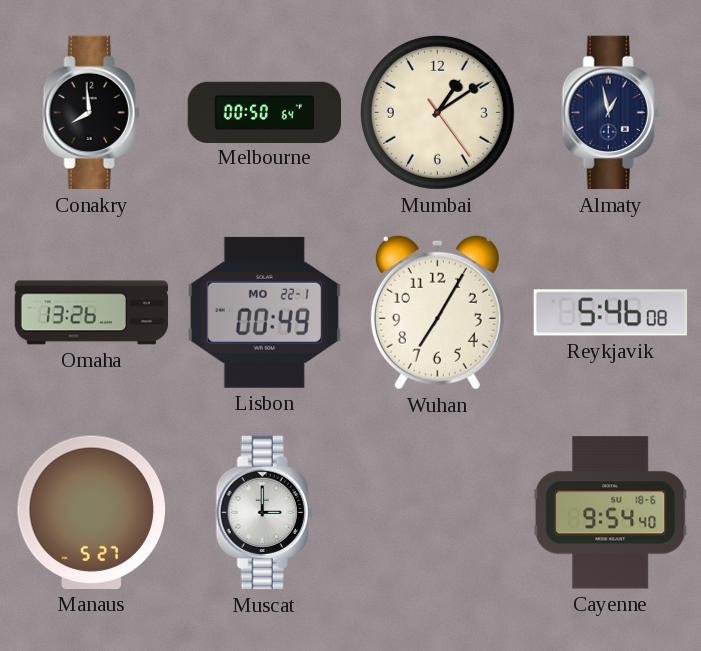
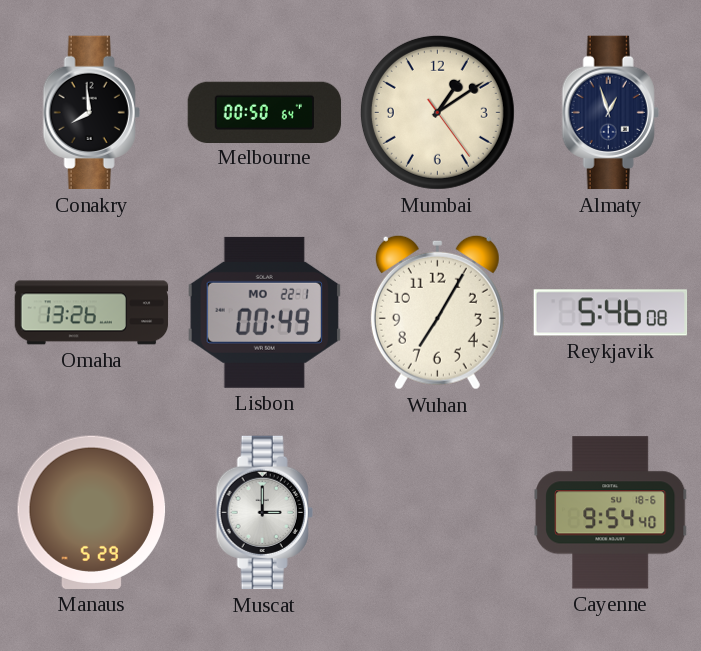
Almaty: 12:58 -> 12:57 (610, 113)
Manaus: 5:27 -> 5:29 (92, 512)
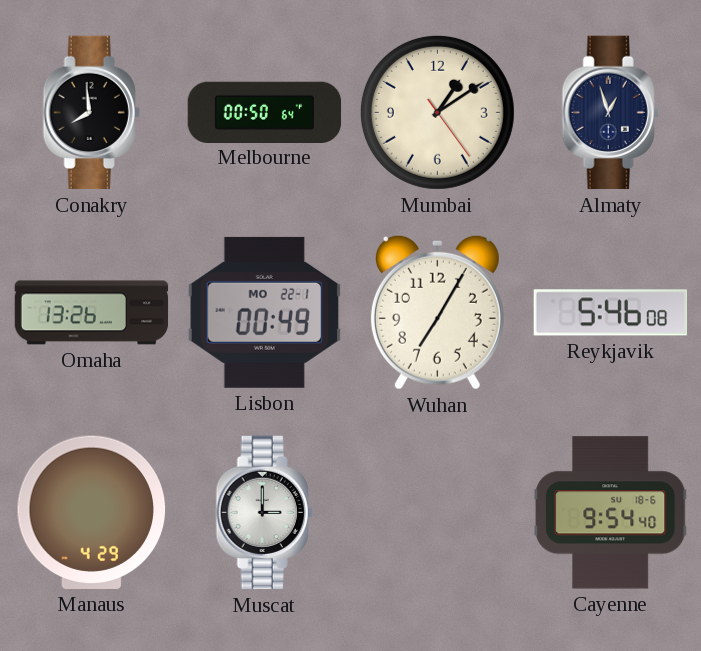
Manaus: 5:29 -> 4:29 (92, 512)
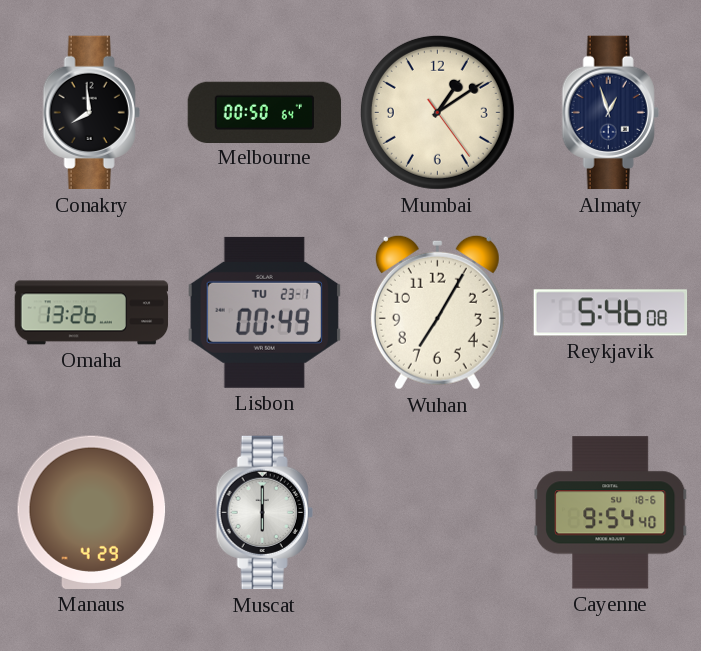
Lisbon date: MO 22-1 -> TU 23-1 (264, 312)
Muscat: 3:00 -> 6:00 (264, 513)
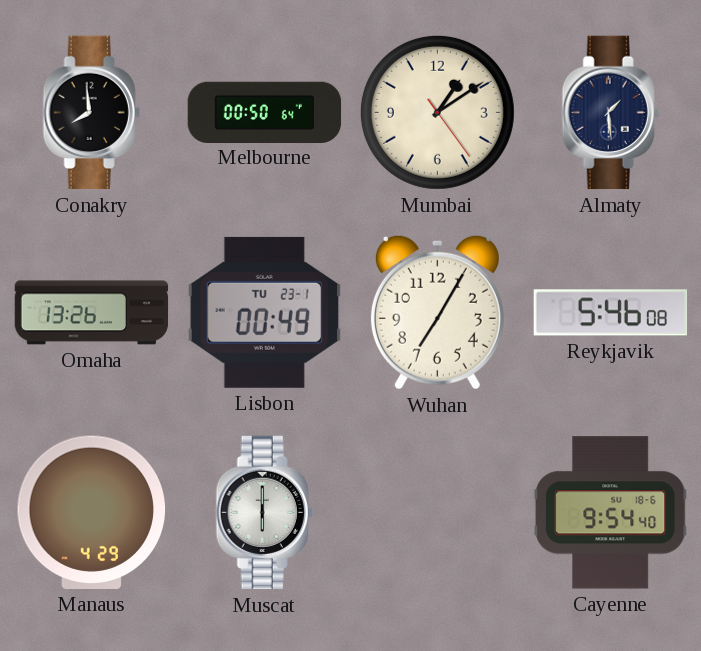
Almaty: 12:57 -> 1:29 (610, 113)
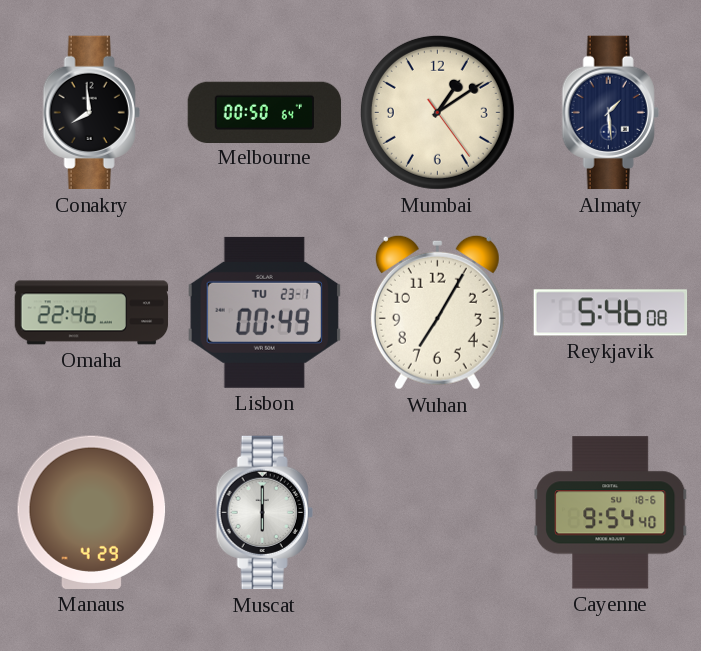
Omaha: 13:26 -> 22:46 (92, 313)
